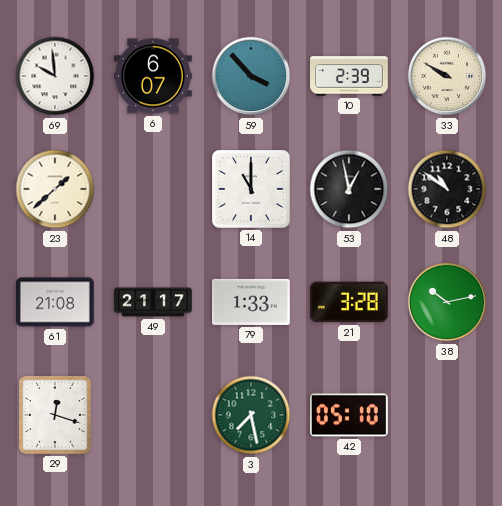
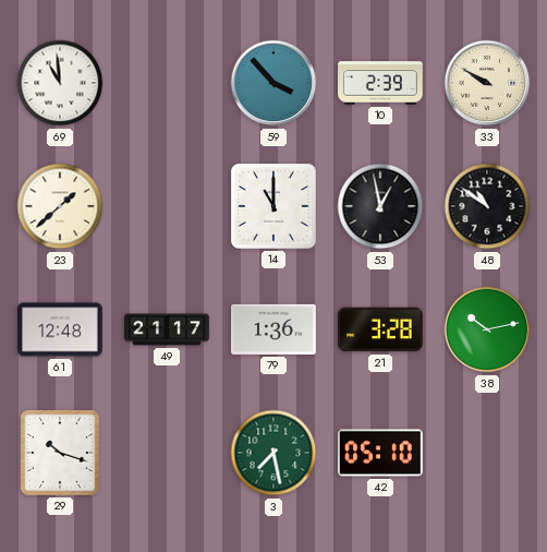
69: 9:59 -> 10:59 (60, 83)
6: 6:07 -> none (153, 76)
61: 21:08 -> 12:48 (61, 329)
79: 1:33 -> 1:36 (275, 329)
29: 12:18 -> 10:18 (61, 454)
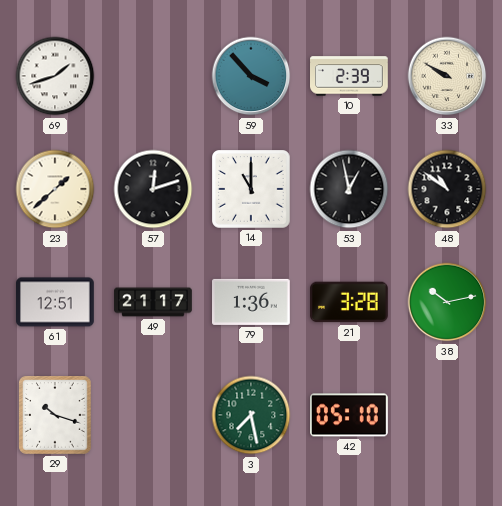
69: 10:59 -> 1:42 (55, 76)
57: none -> 12:12 (153, 189)
61: 12:48 -> 12:51 (56, 302)
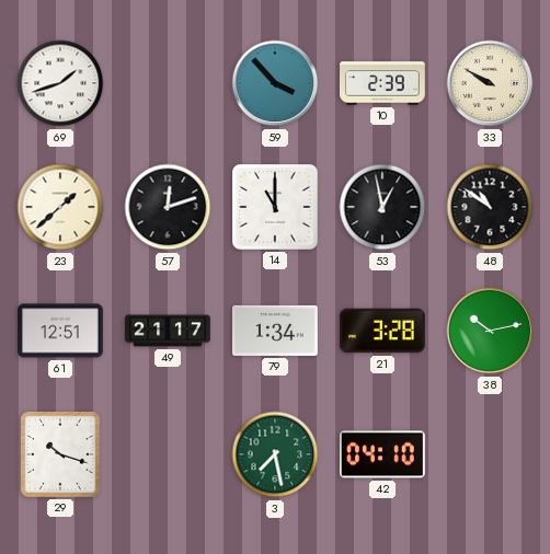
79: 1:36 -> 1:34 (276, 331)
42: 05:10 -> 04:10 (383, 454)
